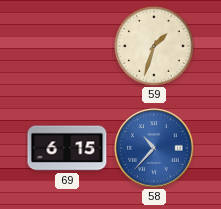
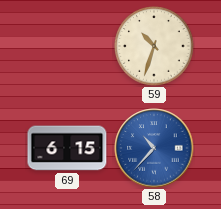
59: 1:33 -> 10:33 (154, 46)
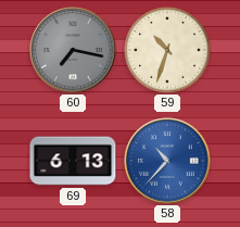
60: none -> 7:17 (73, 50)
69: 6:15 -> 6:13 (73, 161)
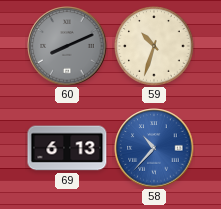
60: 7:17 -> 8:11 (67, 46)
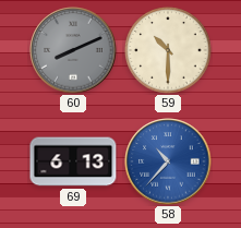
59: 10:33 -> 10:30 (168, 50)
